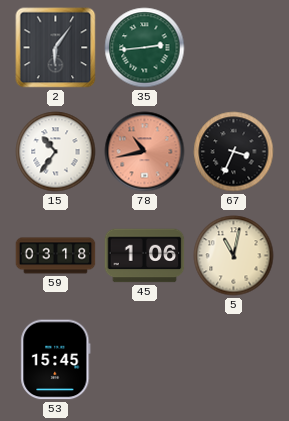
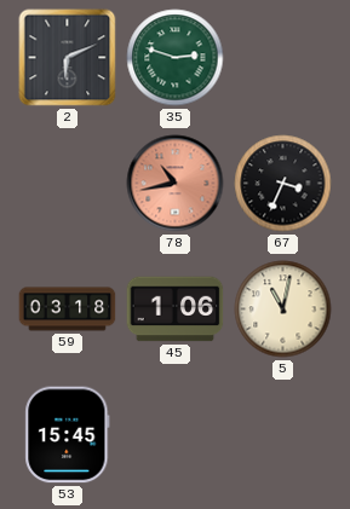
2: 6:06 -> 6:11 (68, 58)
35: 2:44 -> 2:48 (176, 58)
15: 10:36 -> none (56, 152)
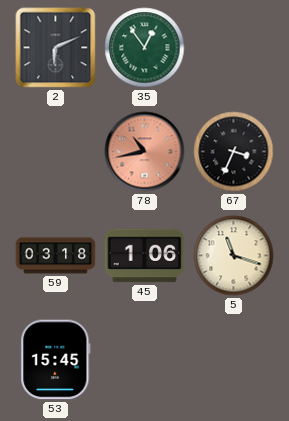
35: 2:48 -> 12:54 (145, 48)
5: 11:02 -> 11:18 (234, 256)
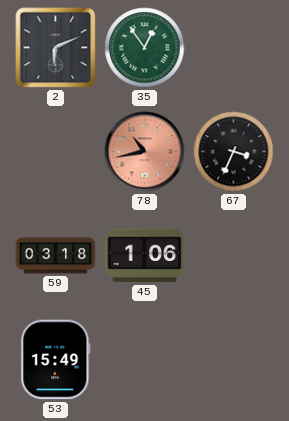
5: 11:18 -> none (234, 256)
53: 15:45 -> 15:49 (56, 360)
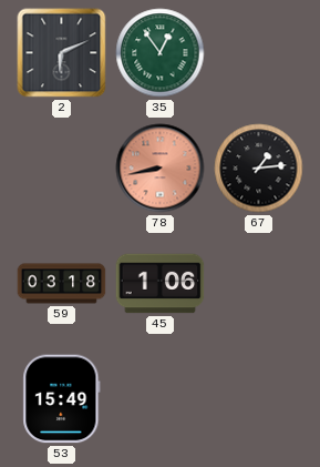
78: 10:43 -> 8:43 (161, 169)
67: 3:34 -> 1:14 (259, 169)
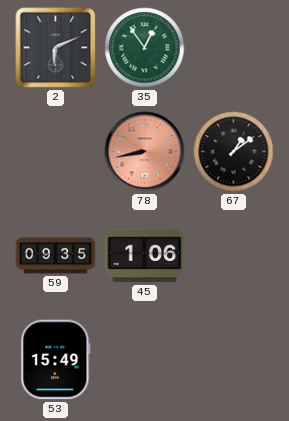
67: 1:14 -> 1:09 (234, 152)
59: 03:18 -> 09:35 (56, 256)
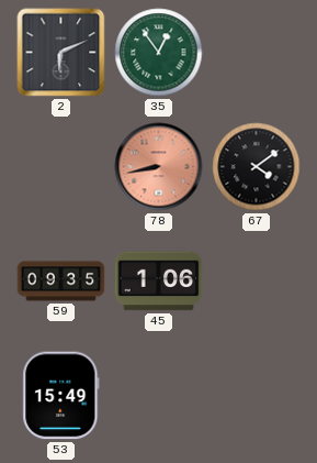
67: 1:09 -> 4:09 (257, 167)
